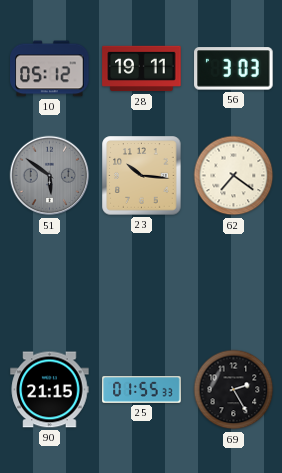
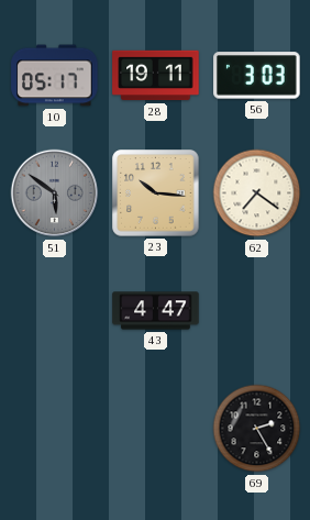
10: 05:12 -> 05:17 (55, 76)
43: none -> 4:47 (156, 311)
90: 21:15 -> none (50, 390)
25: 01:55 -> none (142, 390)
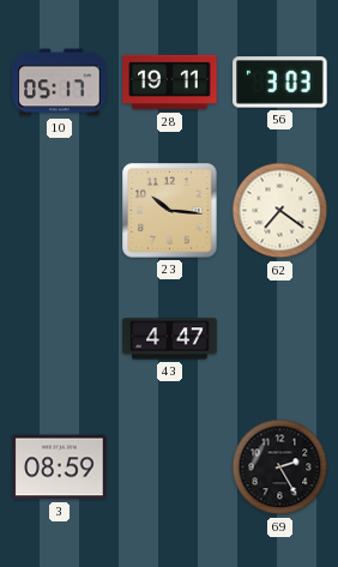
51: 5:51 -> none (55, 193)
3: none -> 08:59 (60, 468)
